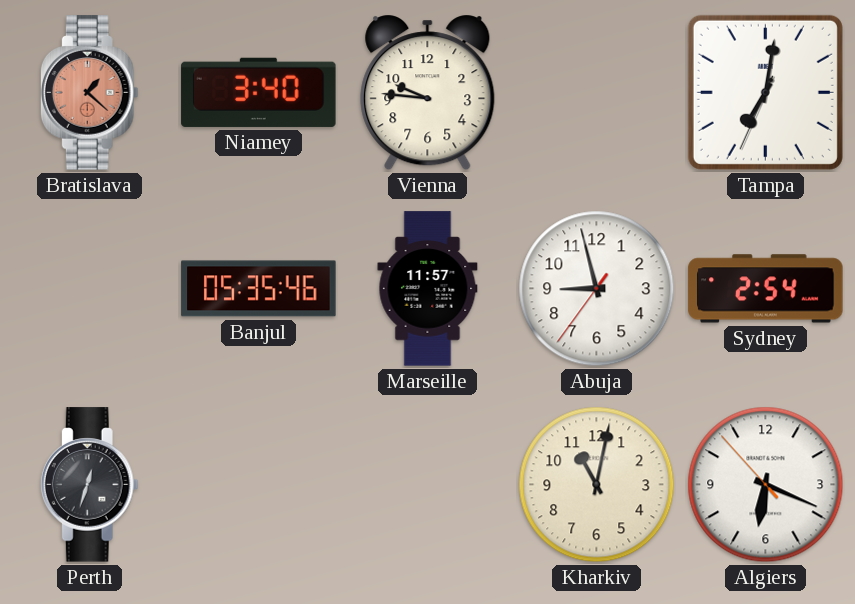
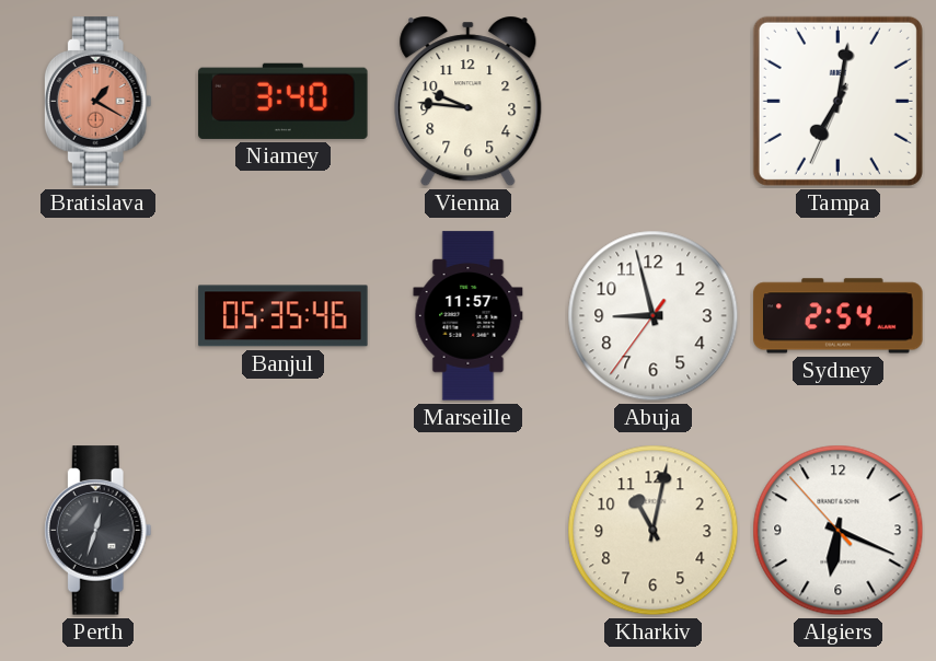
Bratislava: 1:22 -> 1:20 (97, 102)
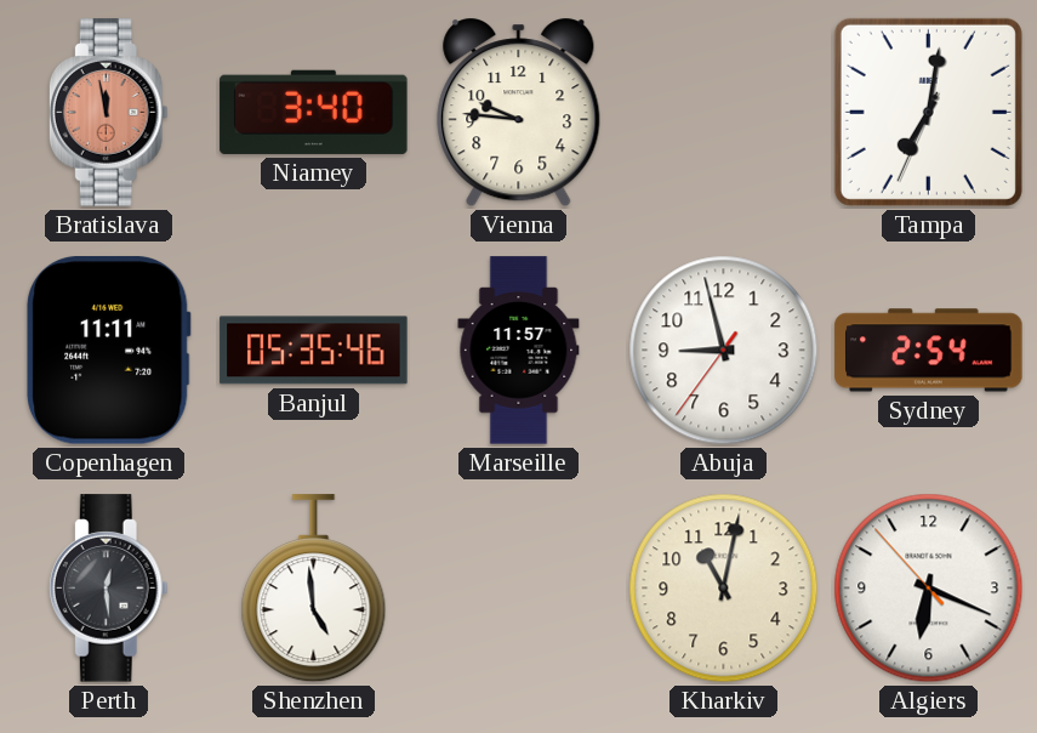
Bratislava: 1:20 -> 11:58 (108, 113)
Copenhagen: none -> 11:11 (109, 351)
Perth: 12:33 -> 12:29 (108, 589)
Shenzhen: none -> 4:59 (314, 589)
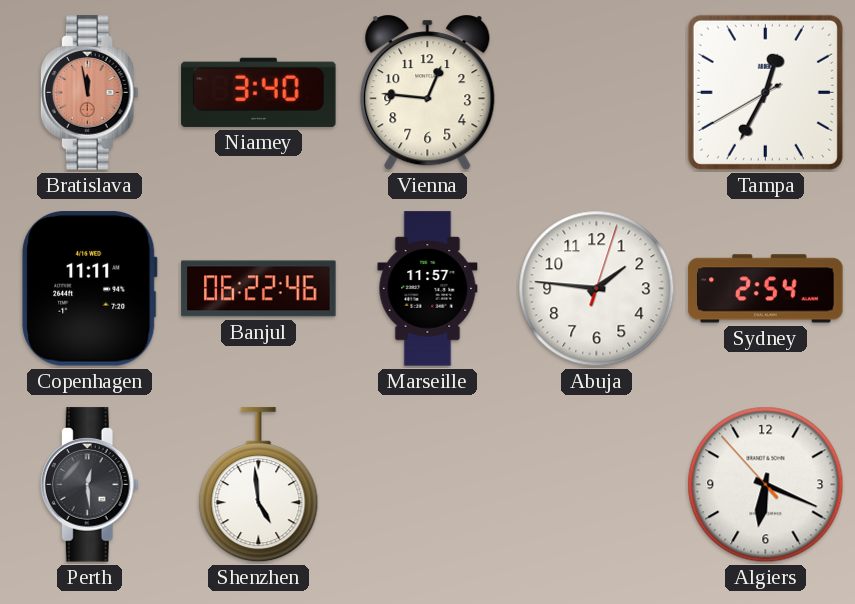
Vienna: 9:46 -> 12:46 (428, 93)
Tampa: 7:01 -> 12:34 (765, 92)
Banjul: 05:35 -> 06:22 (259, 289)
Abuja: 8:57 -> 1:46 (597, 289)
Kharkiv: 11:02 -> none (724, 589)
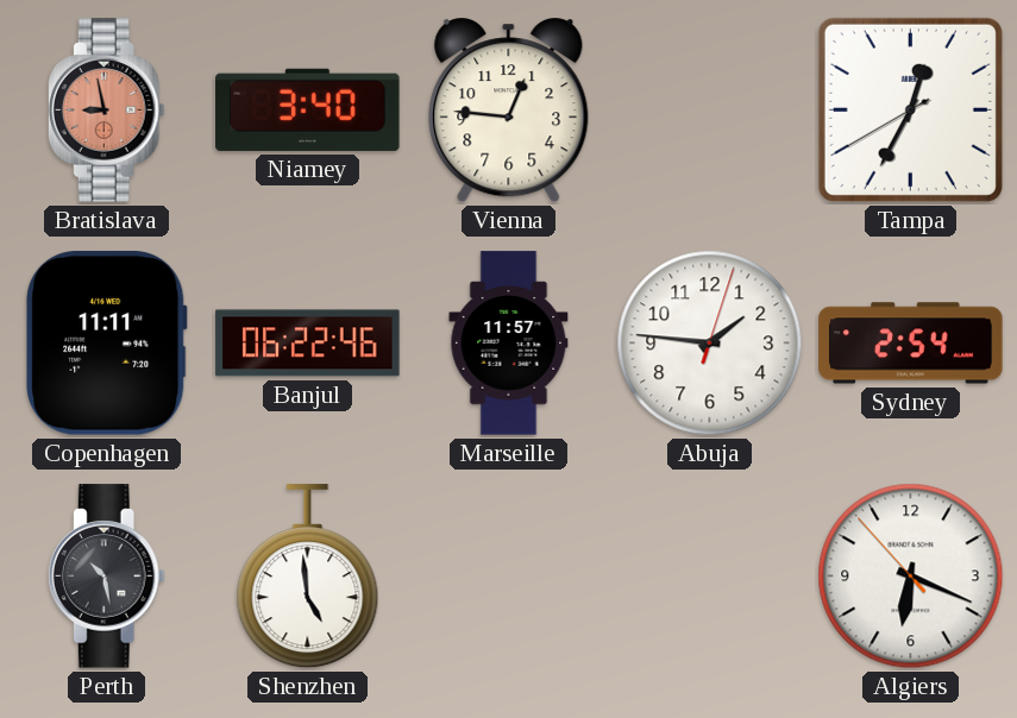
Bratislava: 11:58 -> 8:58 (106, 111)
Perth: 12:29 -> 10:28 (106, 577)
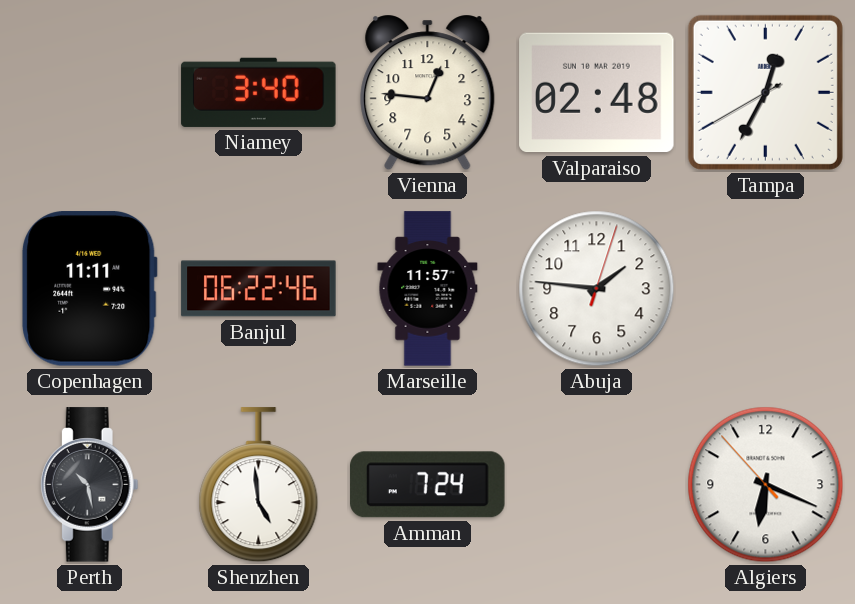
Bratislava: 8:58 -> none (106, 111)
Valparaiso: none -> 02:48 (597, 93)
Sydney: 2:54 -> none (911, 344)
Amman: none -> 7:24 (428, 485)
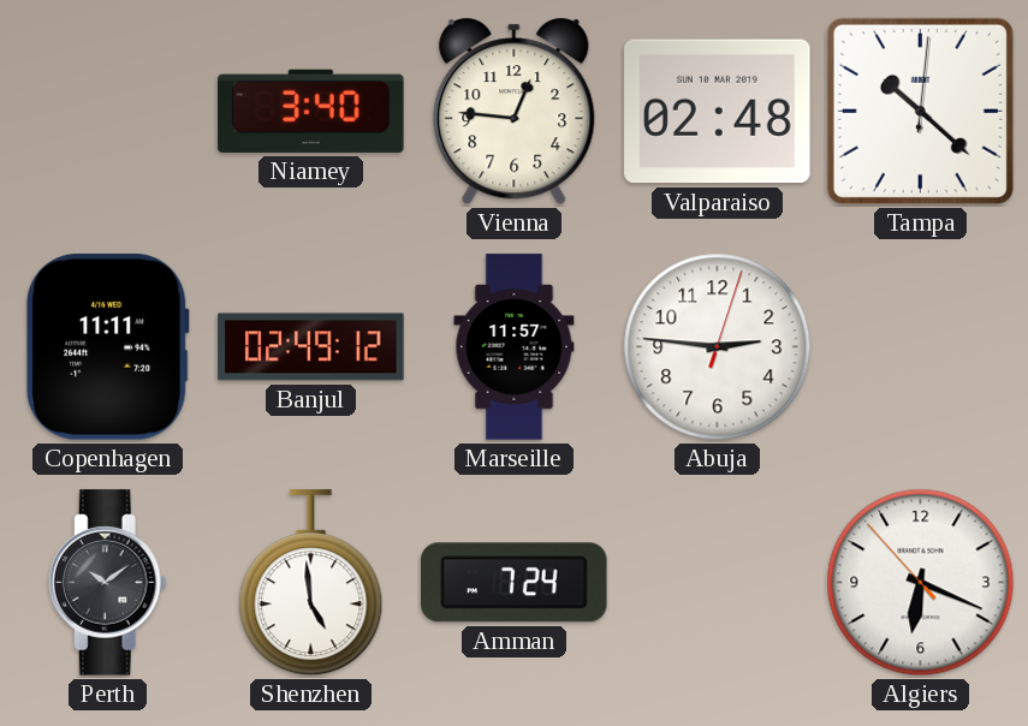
Tampa: 12:34 -> 10:22 (920, 111)
Banjul: 06:22 -> 02:49 (311, 347)
Abuja: 1:46 -> 2:46 (718, 347)
Perth: 10:28 -> 10:09 (107, 583)
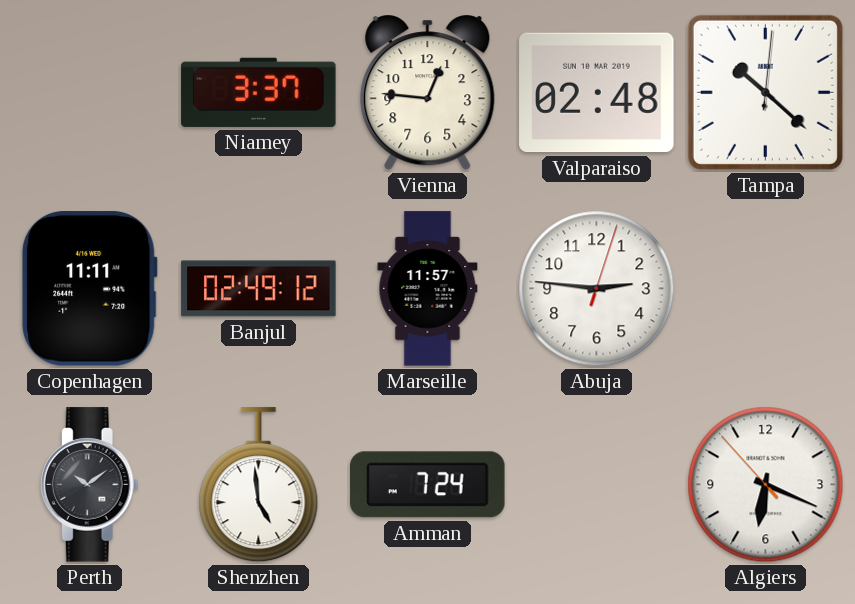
Niamey: 3:40 -> 3:37 (259, 92)
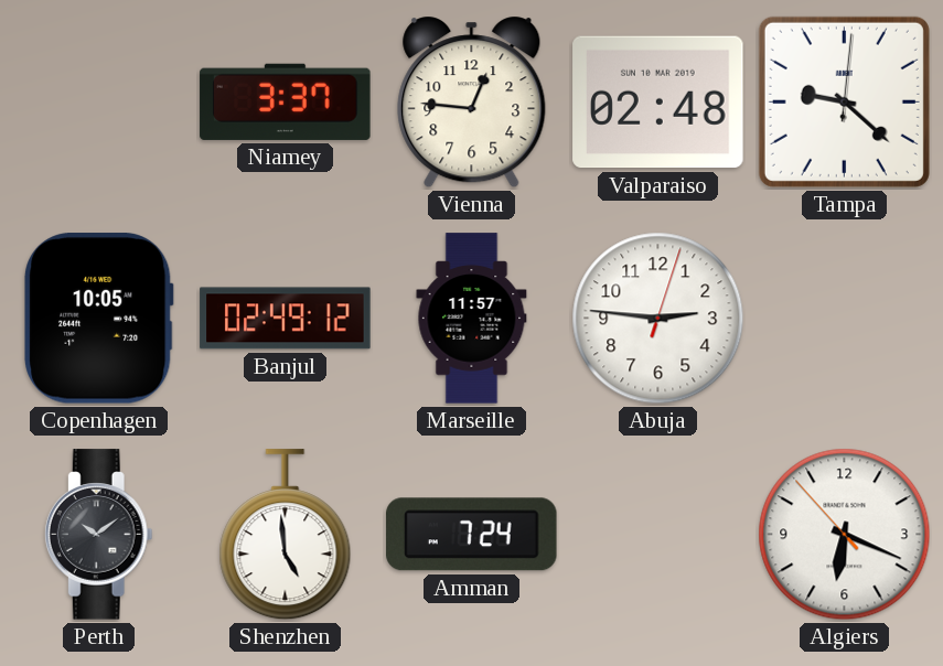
Tampa: 10:22 -> 9:22 (844, 101)
Copenhagen: 11:11 -> 10:05 (99, 319)
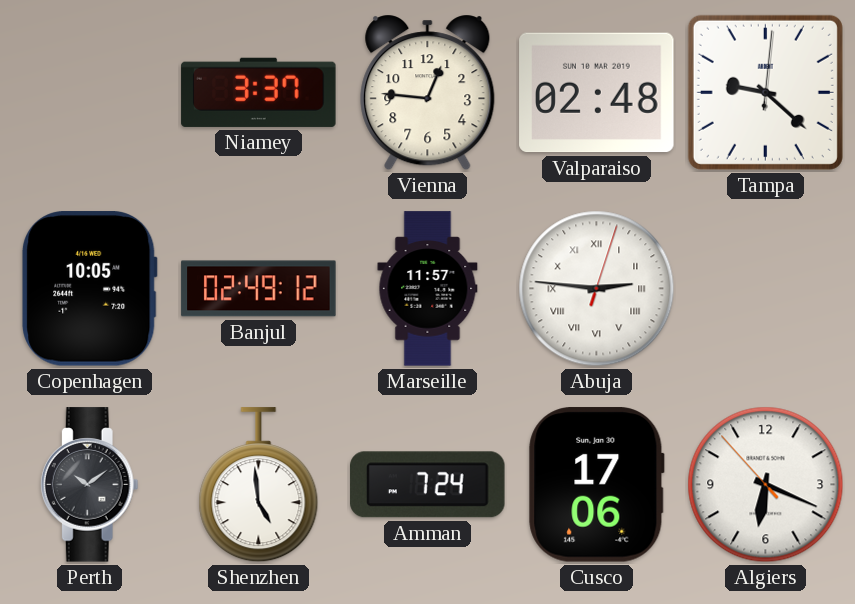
Abuja numerals: Arabic -> Roman (597, 289)
Cusco: none -> 17:06 (597, 485)
